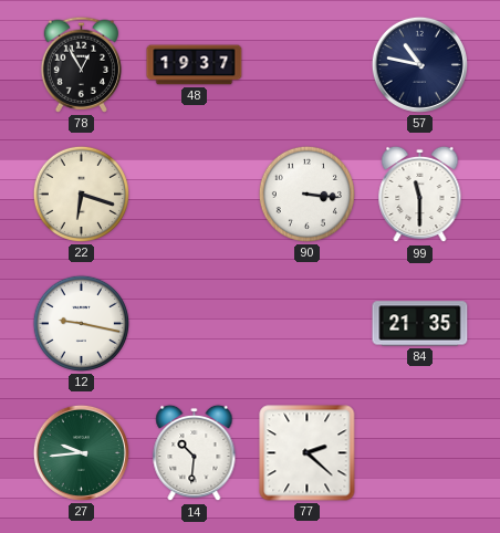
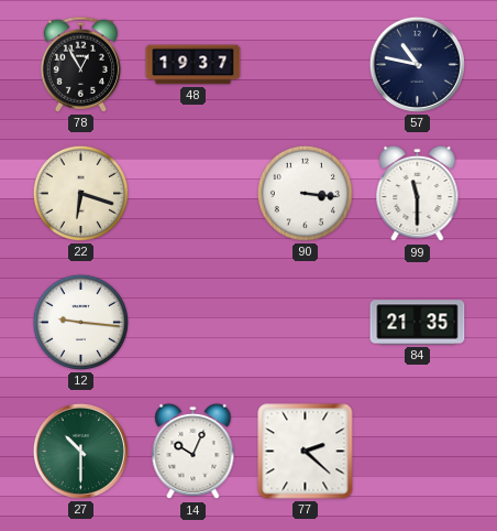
12: 9:17 -> 9:16 (80, 322)
27: 9:44 -> 10:30 (80, 451)
14: 10:31 -> 10:04 (194, 452)
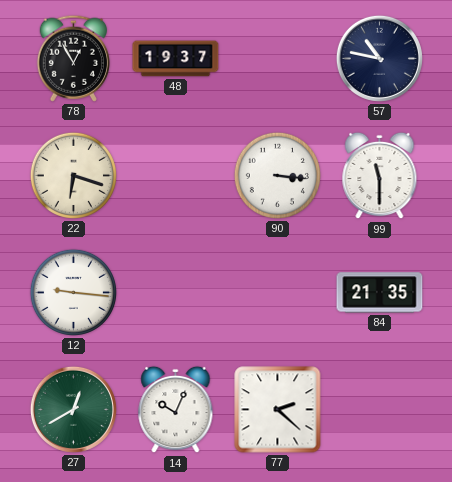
27: 10:30 -> 12:40 (73, 409)
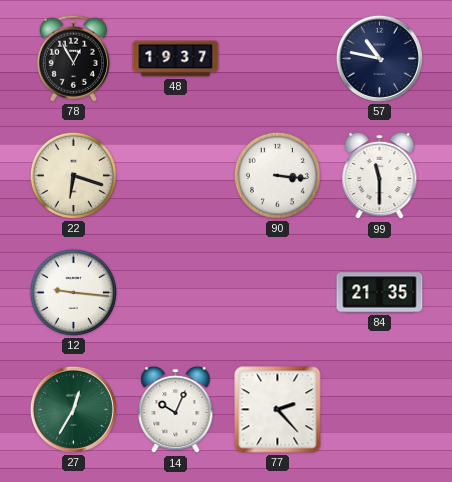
27: 12:40 -> 12:35 (73, 409)
77: 2:22 -> 2:23 (278, 410)
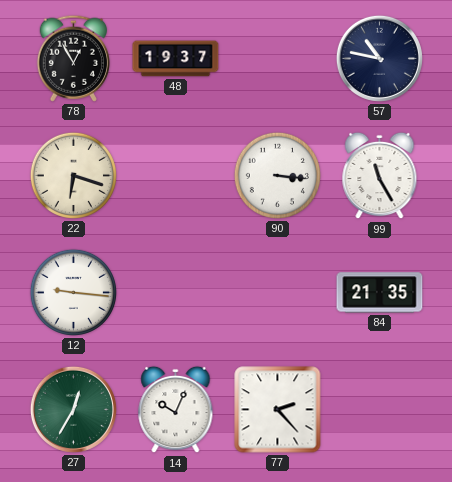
99: 11:30 -> 11:25 (380, 176)
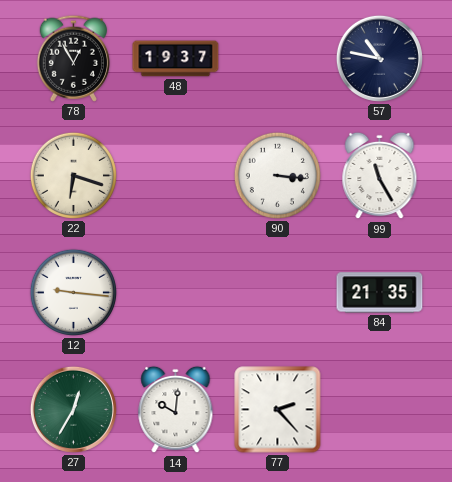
14: 10:04 -> 10:01 (176, 410)
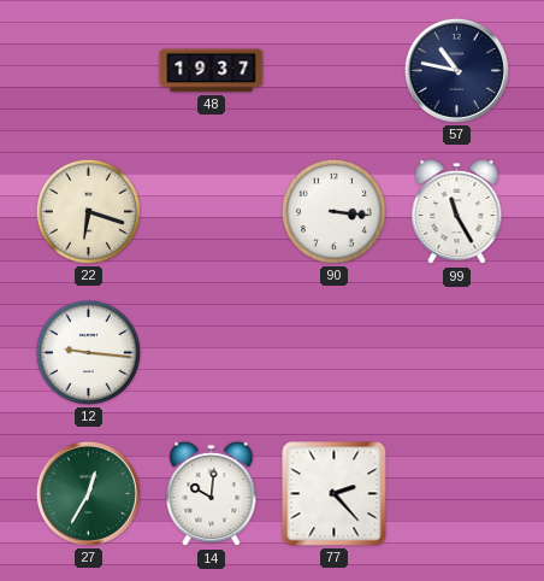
78: 12:55 -> none (73, 58)
84: 21:35 -> none (380, 293)
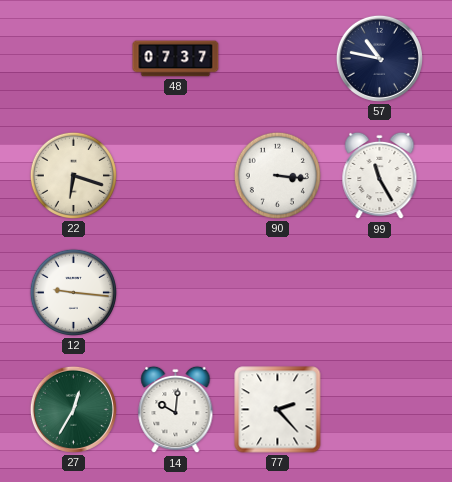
48: 19:37 -> 07:37 (176, 59)
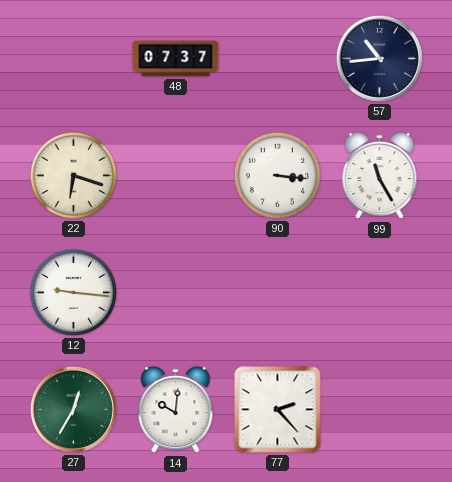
57: 10:47 -> 10:44 (379, 58)
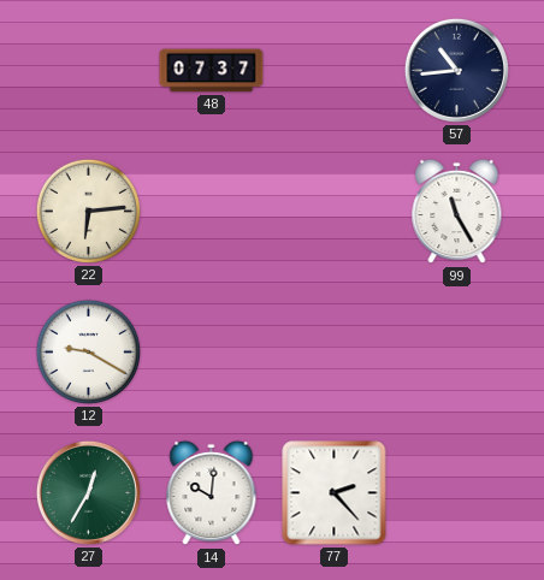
22: 6:18 -> 6:14 (88, 211)
90: 3:16 -> none (277, 175)
12: 9:16 -> 9:20 (88, 351)
